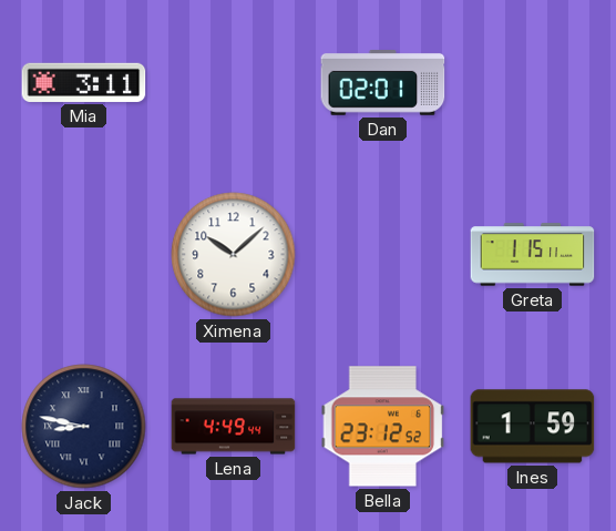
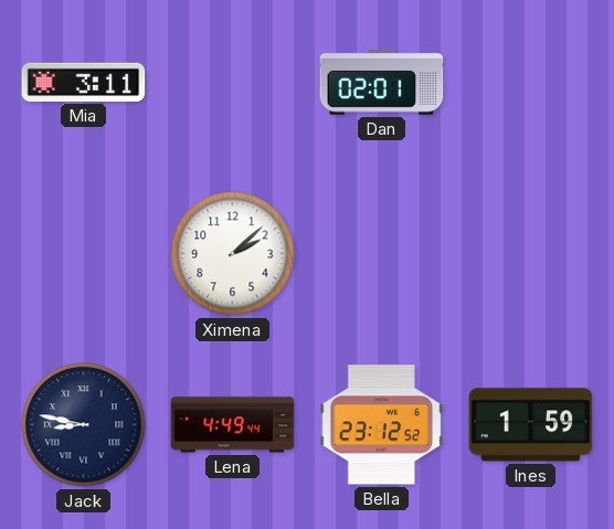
Ximena: 10:08 -> 2:08 (233, 254)
Greta: 1:15 -> none (533, 255)
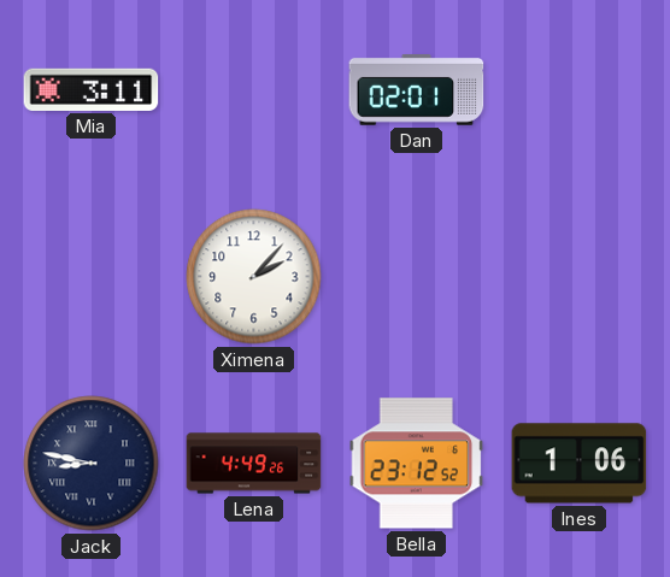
Ximena: 2:08 -> 2:07 (254, 277)
Lena: 4:49:44 -> 4:49:26 (254, 464)
Ines: 1:59 -> 1:06 (580, 464)
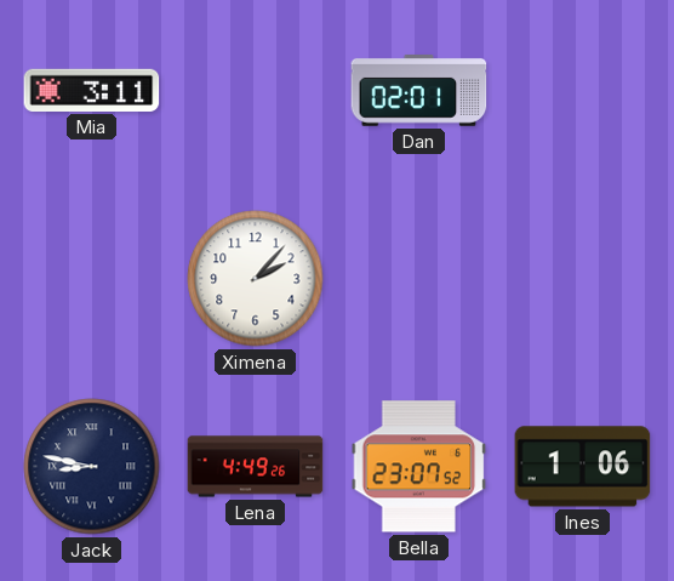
Bella: 23:12 -> 23:07 (419, 467)
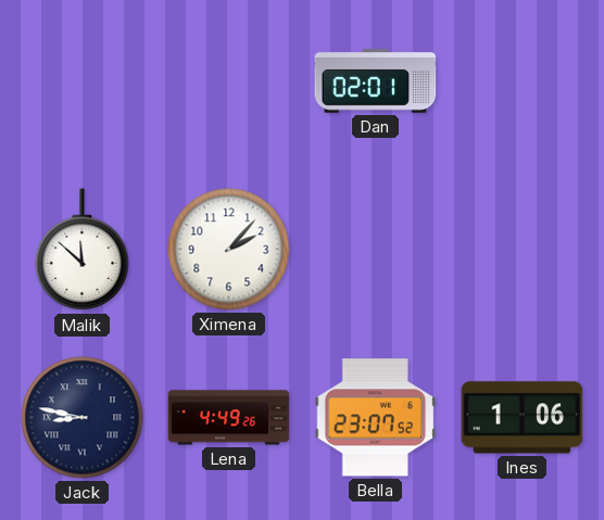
Mia: 3:11 -> none (92, 90)
Malik: none -> 11:52 (83, 250)
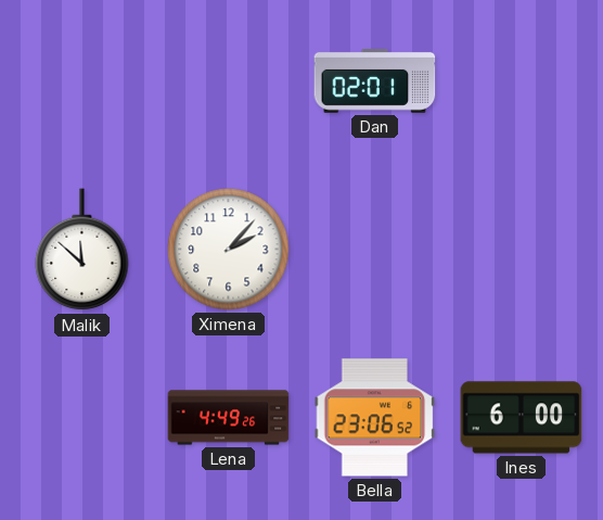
Jack: 8:47 -> none (83, 418)
Bella: 23:07 -> 23:06 (375, 418)
Ines: 1:06 -> 6:00 (522, 418)
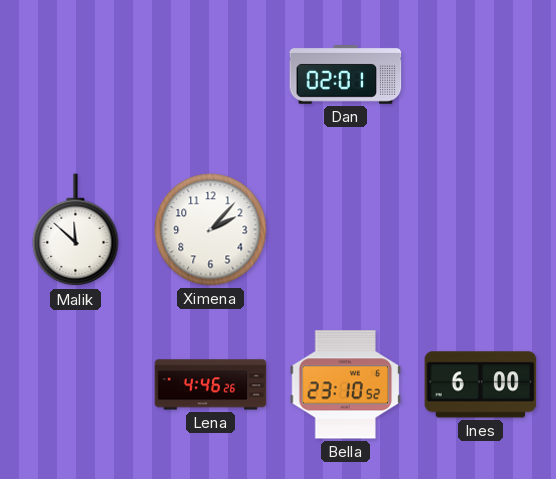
Lena: 4:49 -> 4:46 (211, 385)
Bella: 23:06 -> 23:10 (346, 385)
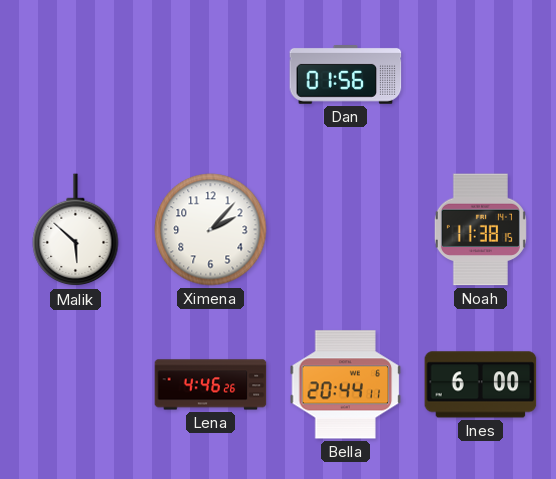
Dan: 02:01 -> 01:56 (346, 75)
Malik: 11:52 -> 5:52 (76, 230)
Noah: none -> 11:38 (480, 230)
Bella: 23:10 -> 20:44 (346, 385)
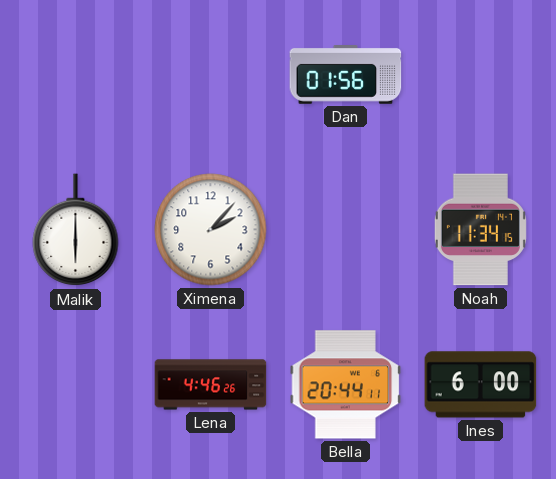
Malik: 5:52 -> 6:00 (76, 230)
Noah: 11:38 -> 11:34 (480, 230)
